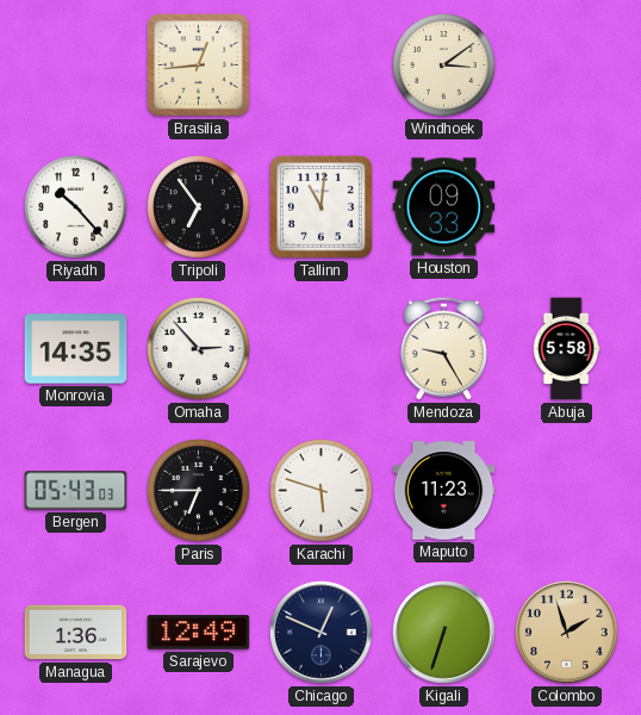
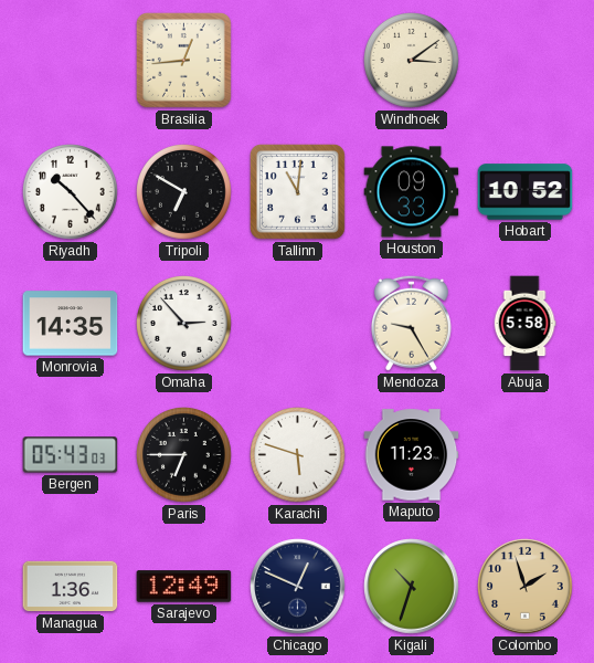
Tripoli: 6:54 -> 6:50 (184, 192)
Hobart: none -> 10:52 (526, 192)
Kigali: 6:33 -> 10:33 (412, 587)
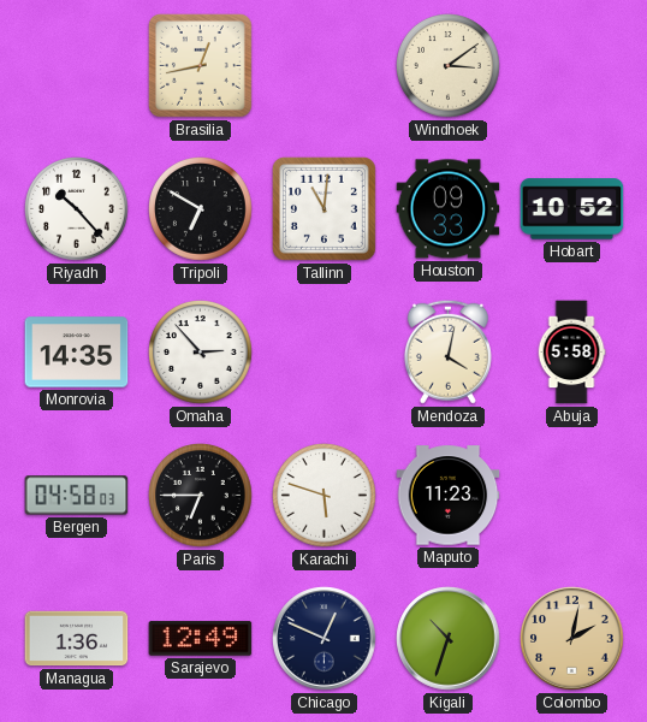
Brasilia: 12:44 -> 12:43 (200, 65)
Mendoza: 9:25 -> 4:02 (447, 351)
Bergen: 05:43 -> 04:58 (77, 496)
Colombo: 1:57 -> 2:02 (572, 639)
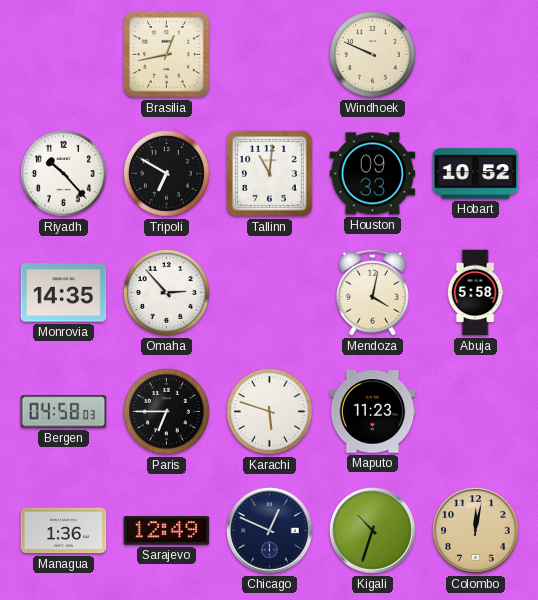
Windhoek: 3:09 -> 9:49 (373, 55)
Colombo: 2:02 -> 12:02 (476, 531)
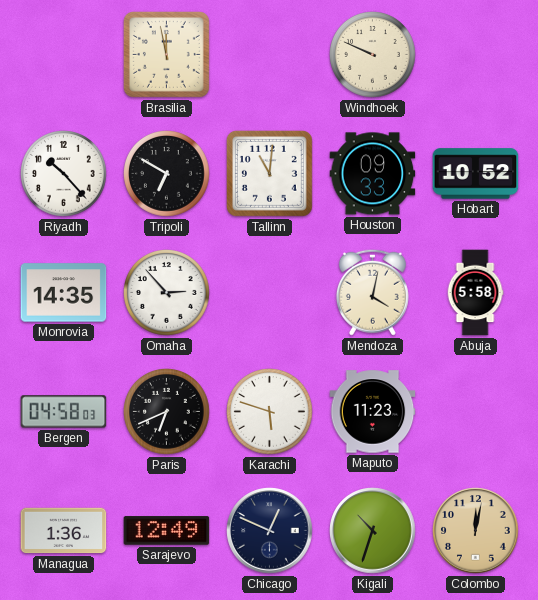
Brasilia: 12:43 -> 11:58 (166, 54)
Paris: 6:45 -> 6:41 (167, 412)
